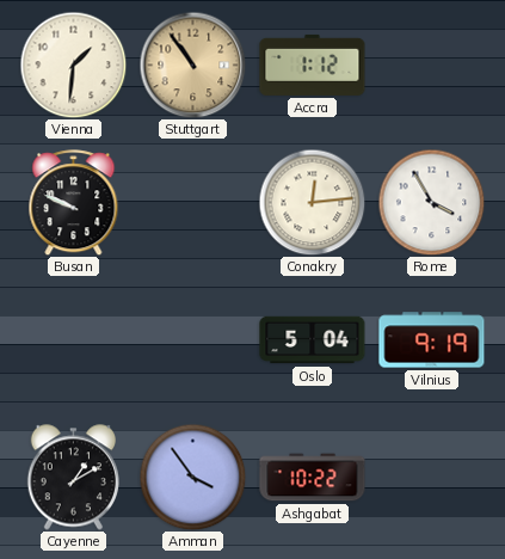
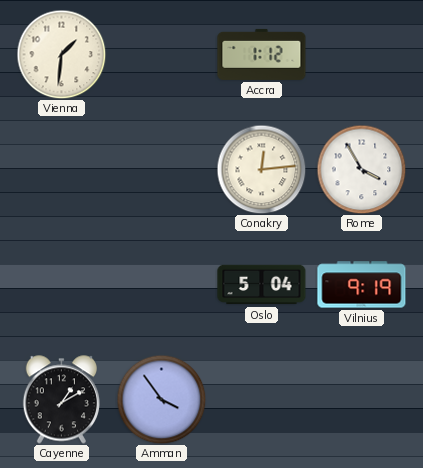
Stuttgart: 10:54 -> none (192, 64)
Busan: 9:49 -> none (74, 203)
Ashgabat: 10:22 -> none (313, 478)
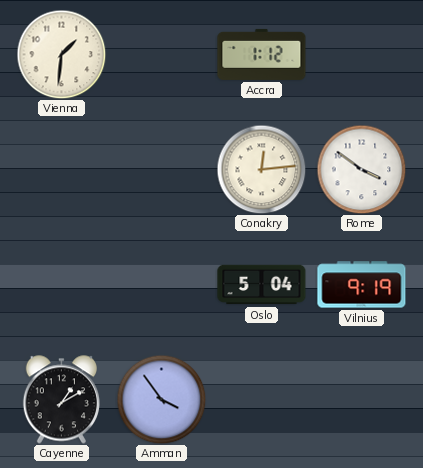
Rome: 3:55 -> 3:51 (361, 169)
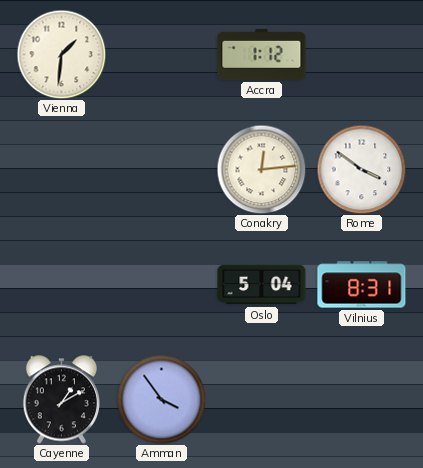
Vilnius: 9:19 -> 8:31 (362, 285)
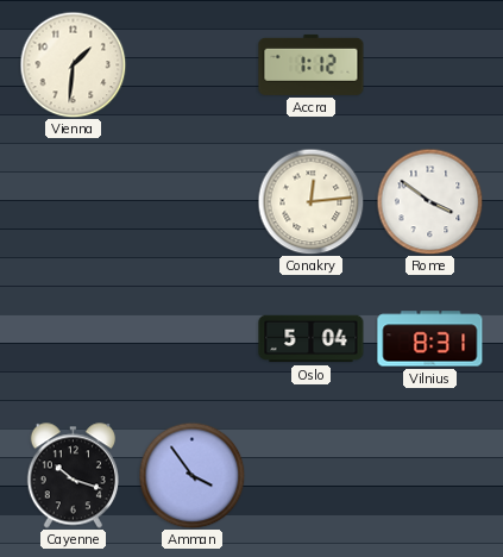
Cayenne: 1:10 -> 10:18 (73, 476)
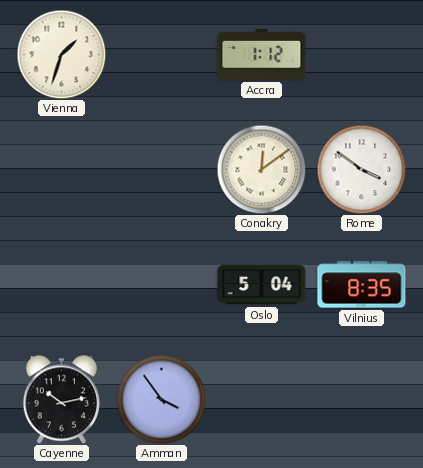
Vienna: 1:31 -> 1:33 (61, 54)
Conakry: 12:14 -> 12:09 (261, 169)
Vilnius: 8:31 -> 8:35 (362, 285)
Cayenne: 10:18 -> 10:13 (61, 400)
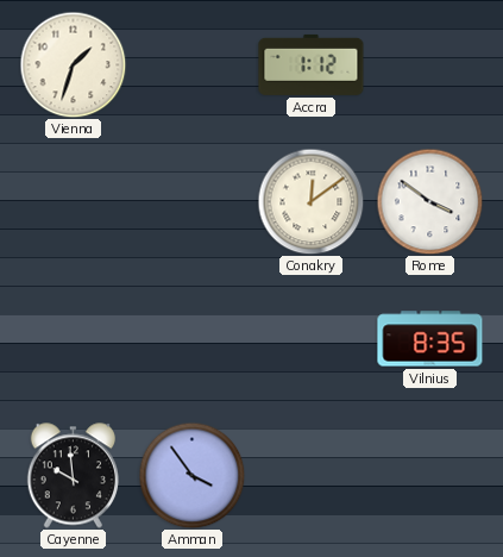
Oslo: 5:04 -> none (262, 285)
Cayenne: 10:13 -> 9:59 (73, 476)
